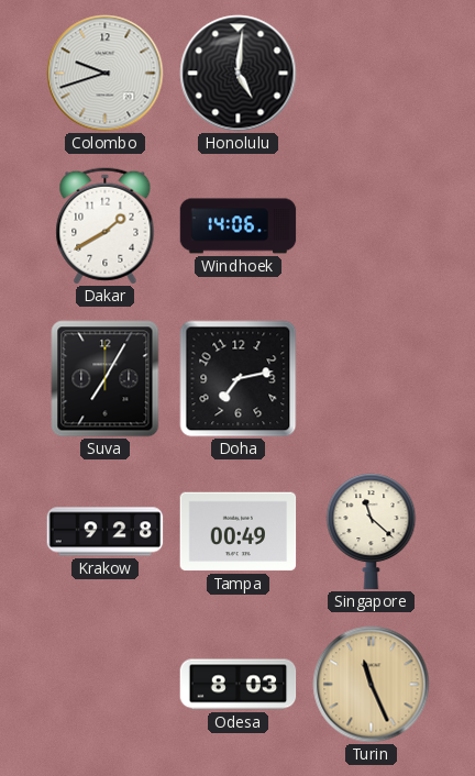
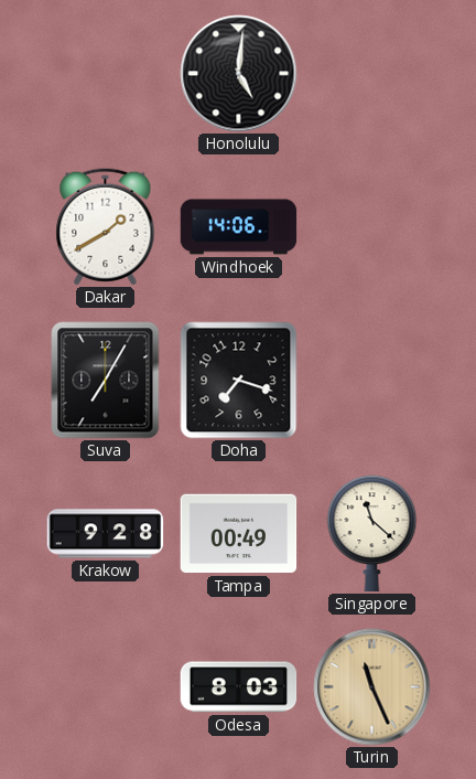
Colombo: 9:42 -> none (106, 74)
Doha: 7:13 -> 7:18 (239, 381)
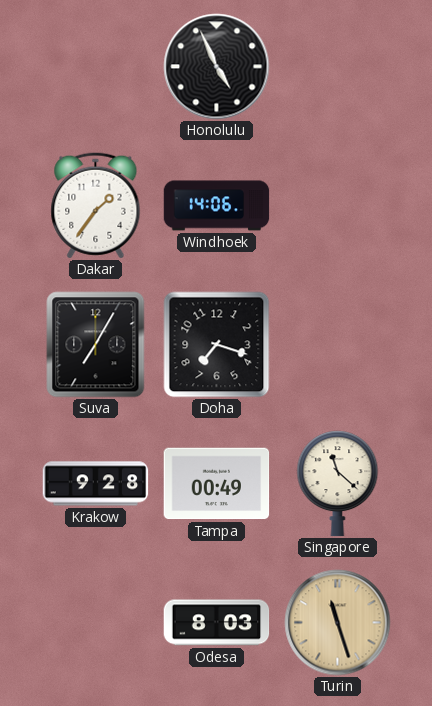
Honolulu: 5:01 -> 4:56 (217, 67)
Dakar: 1:40 -> 1:36 (96, 206)
Turin: 11:26 -> 11:27 (338, 623)
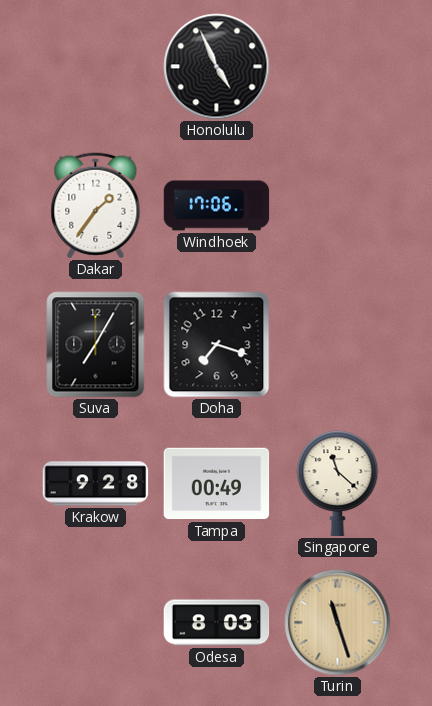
Windhoek: 14:06 -> 17:06 (217, 206)
